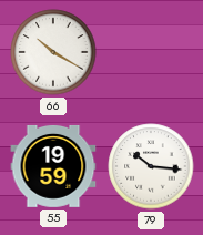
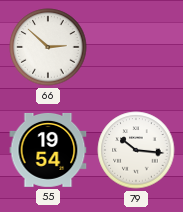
66: 10:20 -> 2:52 (48, 47)
55: 19:59 -> 19:54 (48, 150)
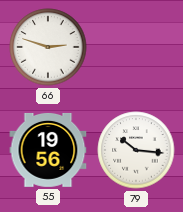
66: 2:52 -> 2:48 (48, 47)
55: 19:54 -> 19:56 (48, 150)
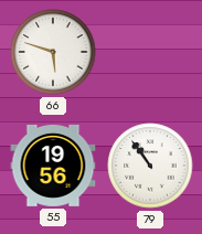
66: 2:48 -> 5:48 (53, 52)
79: 10:16 -> 10:54 (150, 166)
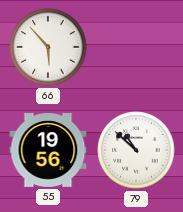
66: 5:48 -> 5:53 (48, 47)
79: 10:54 -> 10:52 (136, 150)
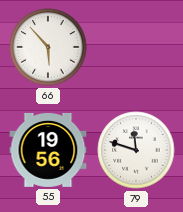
79: 10:52 -> 11:48 (136, 150)
